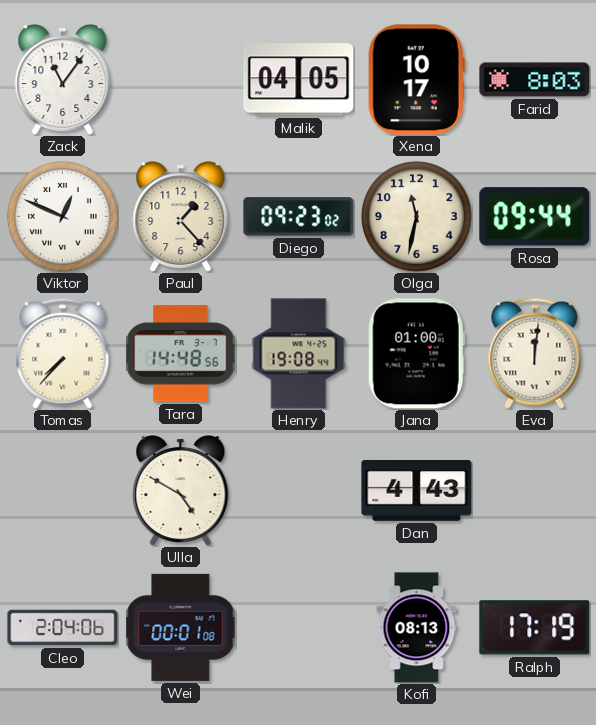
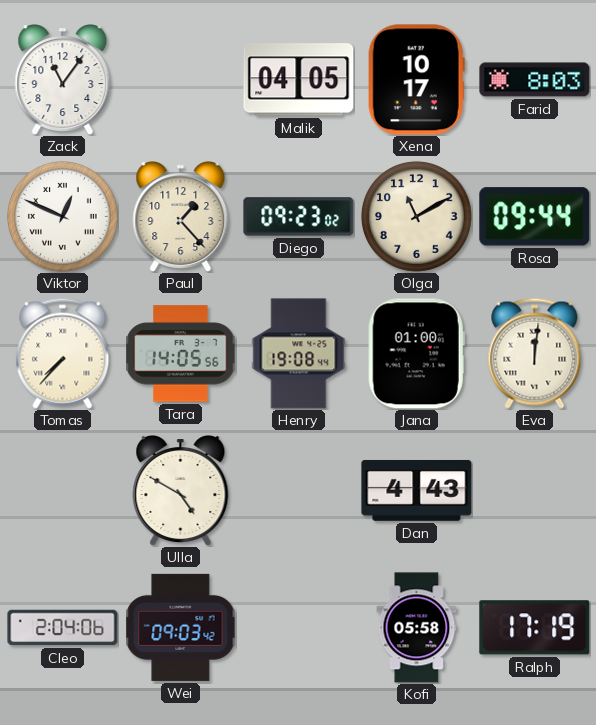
Olga: 11:32 -> 11:10 (416, 216)
Tara: 14:48 -> 14:05 (181, 354)
Wei: 00:01 -> 09:03 (181, 627)
Kofi: 08:13 -> 05:58 (417, 628)
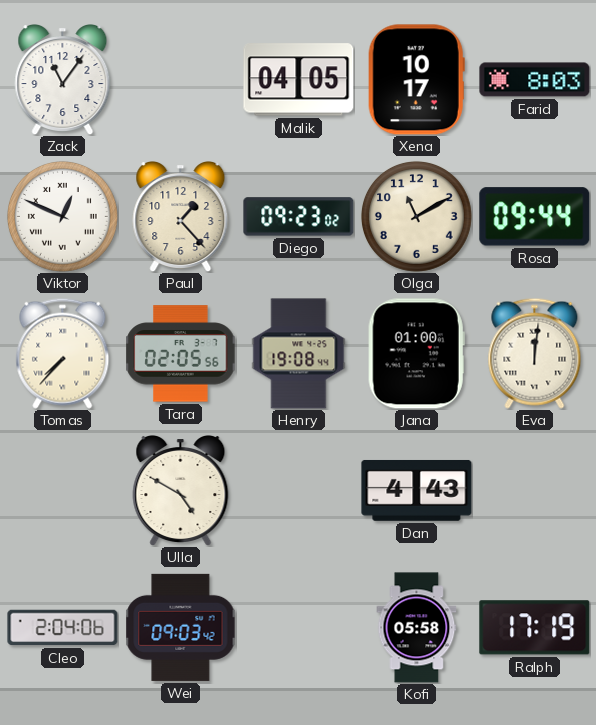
Tara: 14:05 -> 02:05 (181, 354)
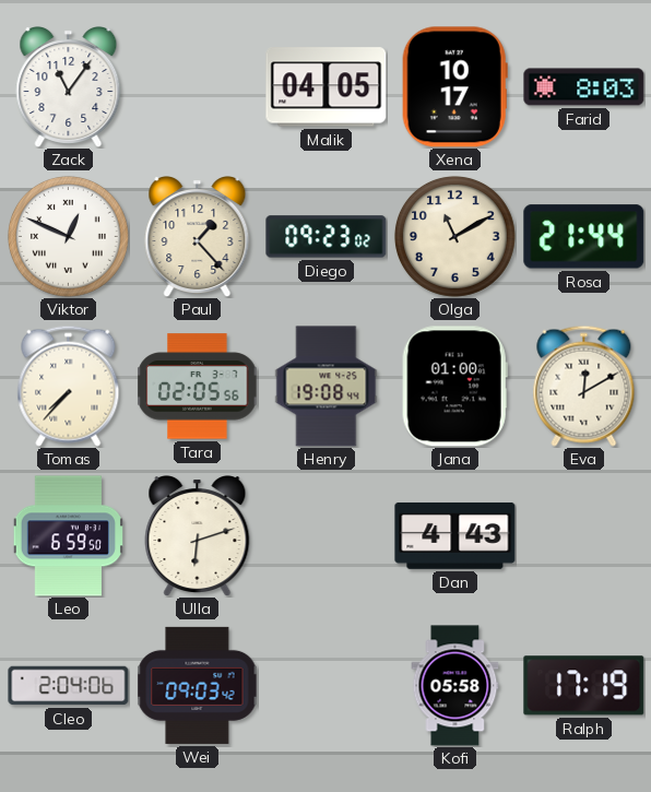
Rosa: 09:44 -> 21:44 (584, 237)
Eva: 12:01 -> 12:10 (584, 386)
Leo: none -> 6:59 (68, 536)
Ulla: 4:50 -> 6:12 (198, 536)
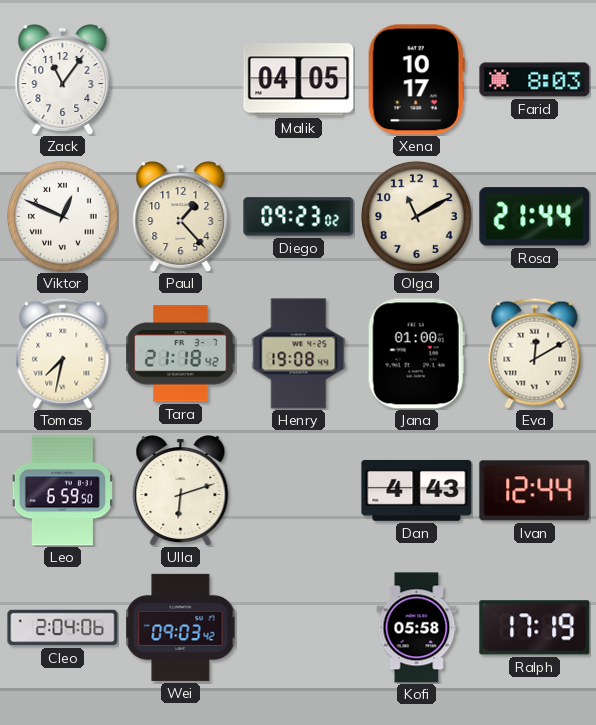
Tomas: 7:37 -> 7:32 (63, 353)
Tara: 02:05 -> 21:18 (181, 354)
Ivan: none -> 12:44 (535, 491)
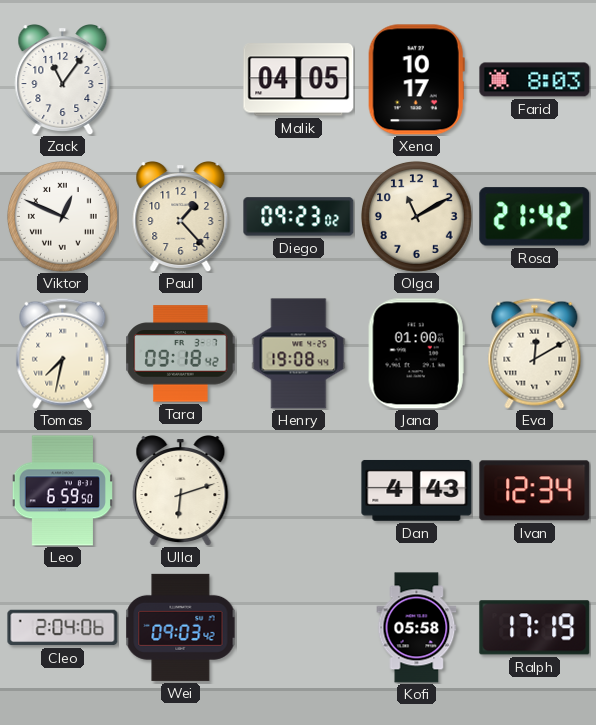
Rosa: 21:44 -> 21:42 (535, 217)
Tara: 21:18 -> 09:18 (181, 354)
Ivan: 12:44 -> 12:34 (535, 491)
